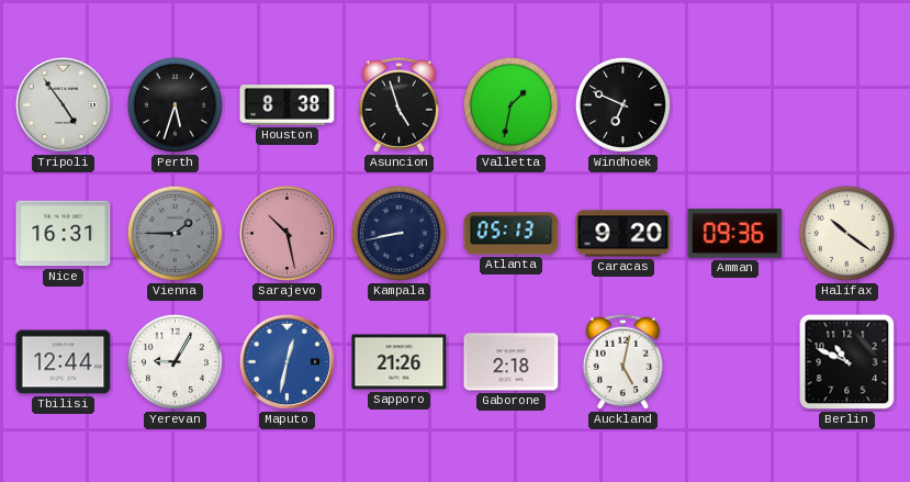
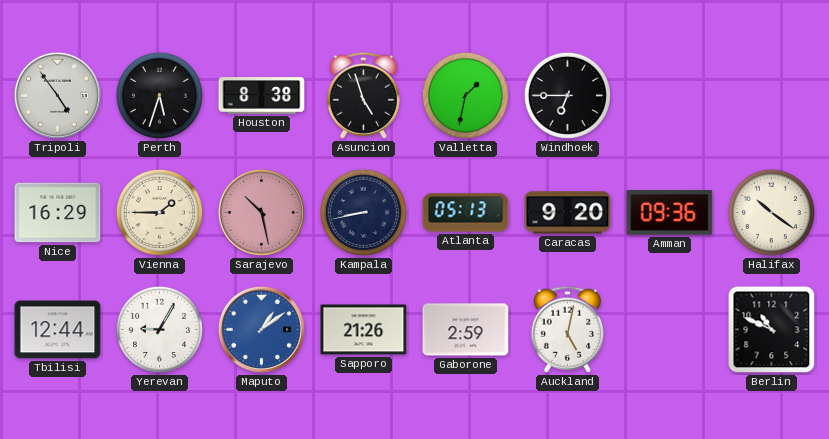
Windhoek: 6:49 -> 6:45 (567, 95)
Nice: 16:31 -> 16:29 (58, 213)
Vienna dial: grey -> cream (159, 212)
Maputo: 12:32 -> 1:09 (261, 329)
Gaborone: 2:18 -> 2:59 (466, 330)
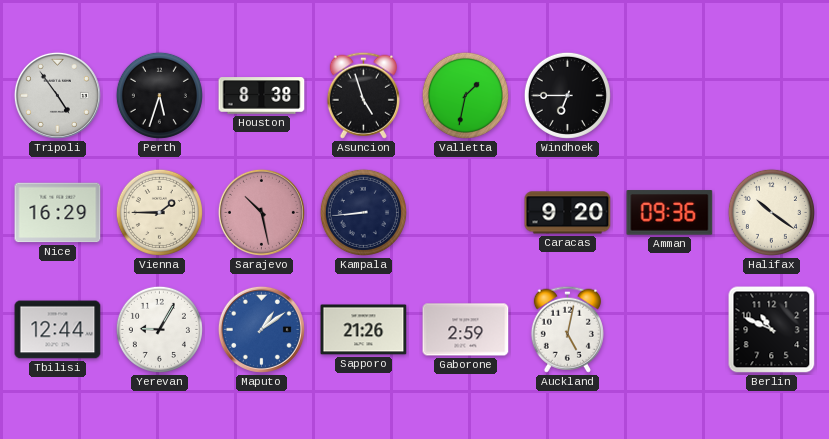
Kampala: 8:43 -> 8:44 (363, 212)
Atlanta: 05:13 -> none (466, 213)
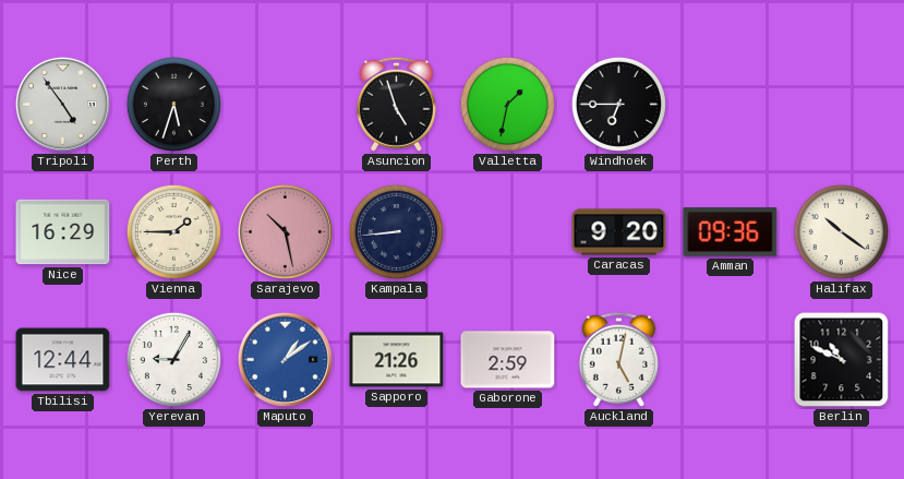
Houston: 8:38 -> none (262, 96)
